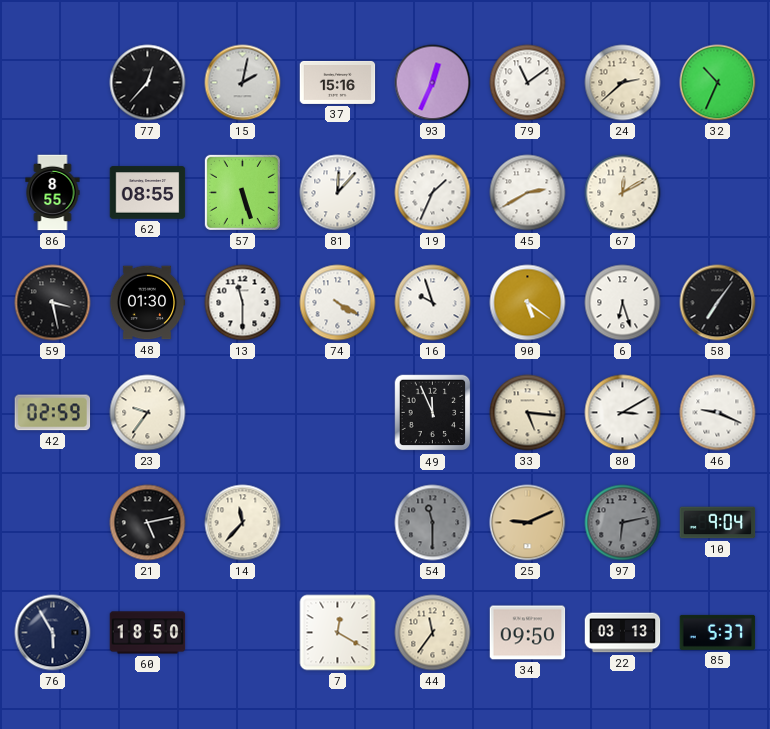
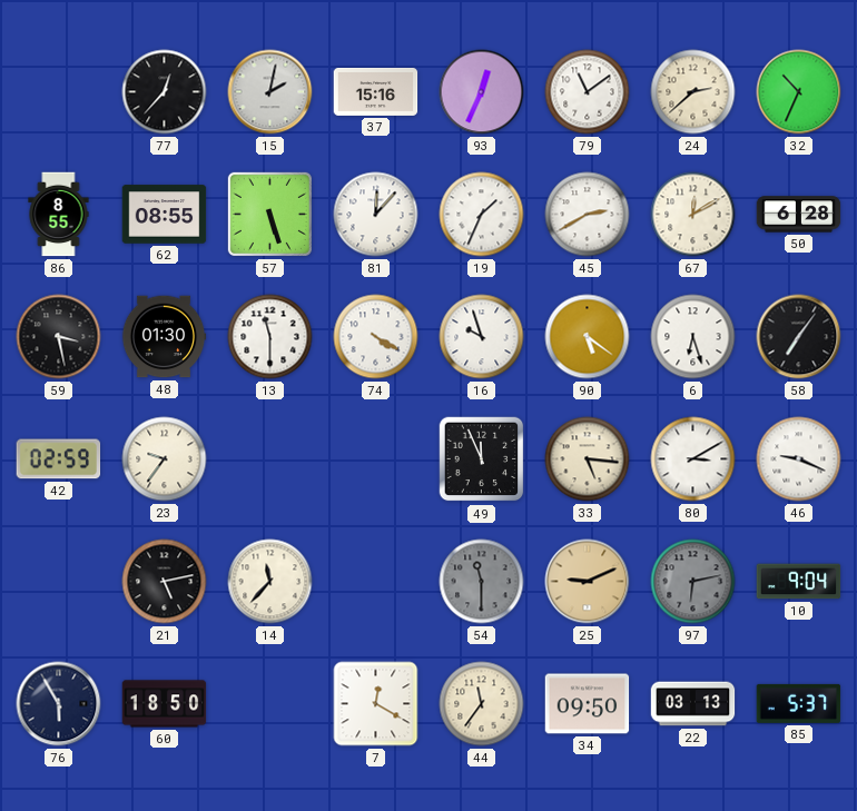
50: none -> 6:28 (799, 215)
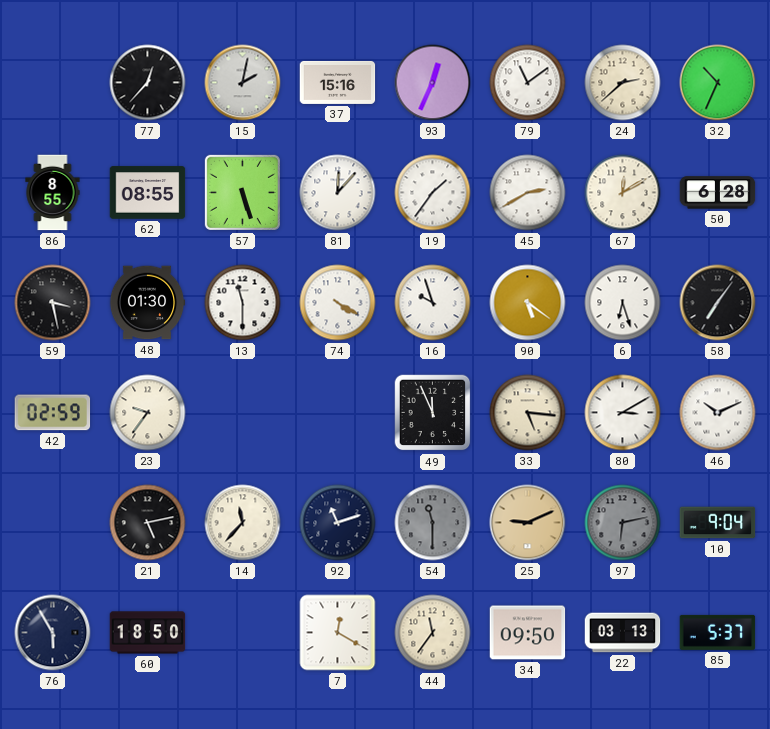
19: 1:34 -> 1:36 (433, 193)
46: 9:19 -> 10:11 (718, 413)
92: none -> 11:12 (338, 523)
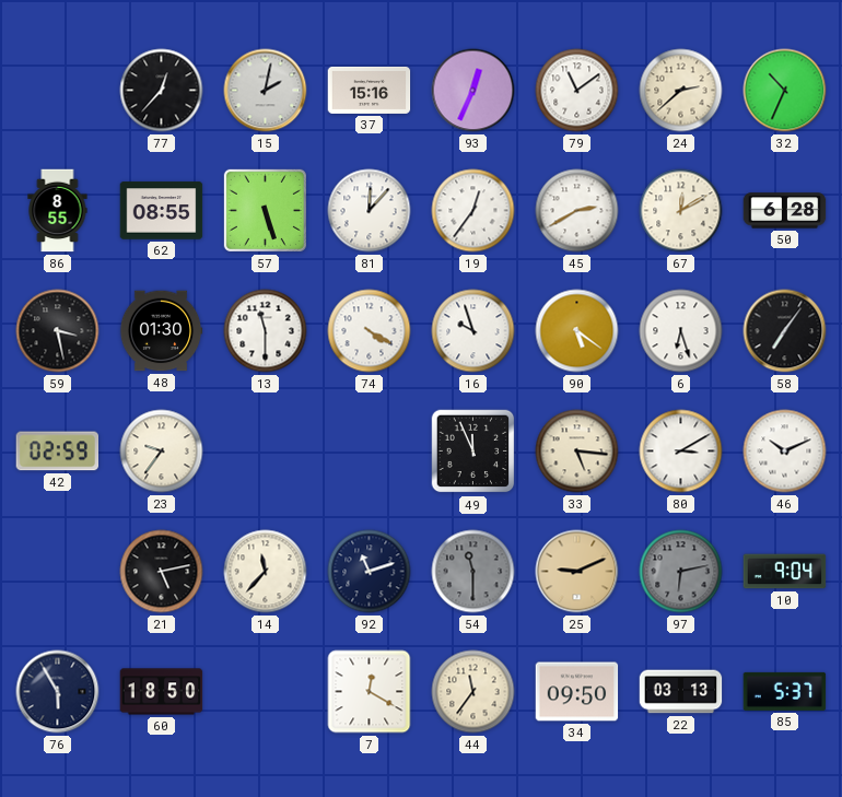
19: 1:36 -> 12:36 (473, 211)
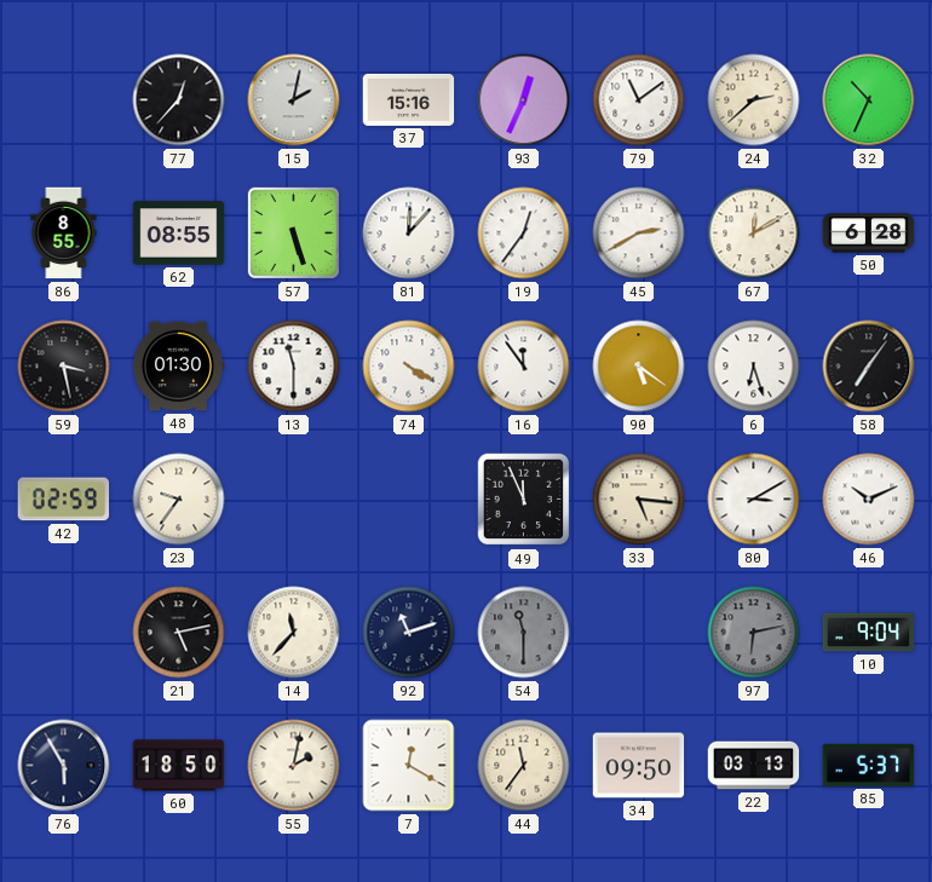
16: 9:57 -> 11:54 (524, 367)
25: 9:11 -> none (577, 572)
55: none -> 2:02 (294, 766)
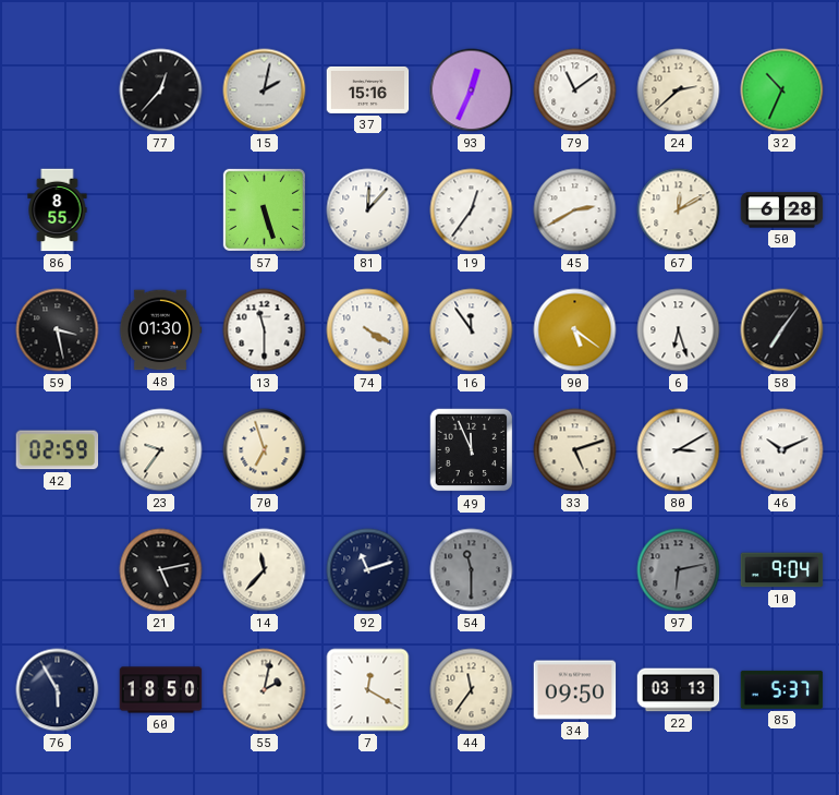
62: 08:55 -> none (179, 234)
70: none -> 6:57 (265, 450)
33: 5:16 -> 5:12 (575, 450)
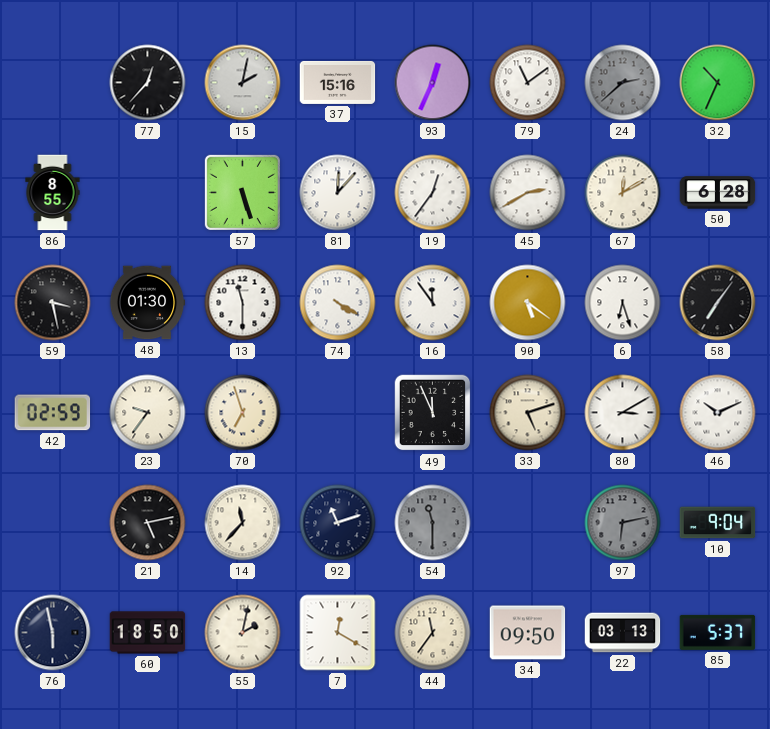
24 dial: cream -> grey (623, 83)
76: 5:55 -> 5:58 (53, 633)
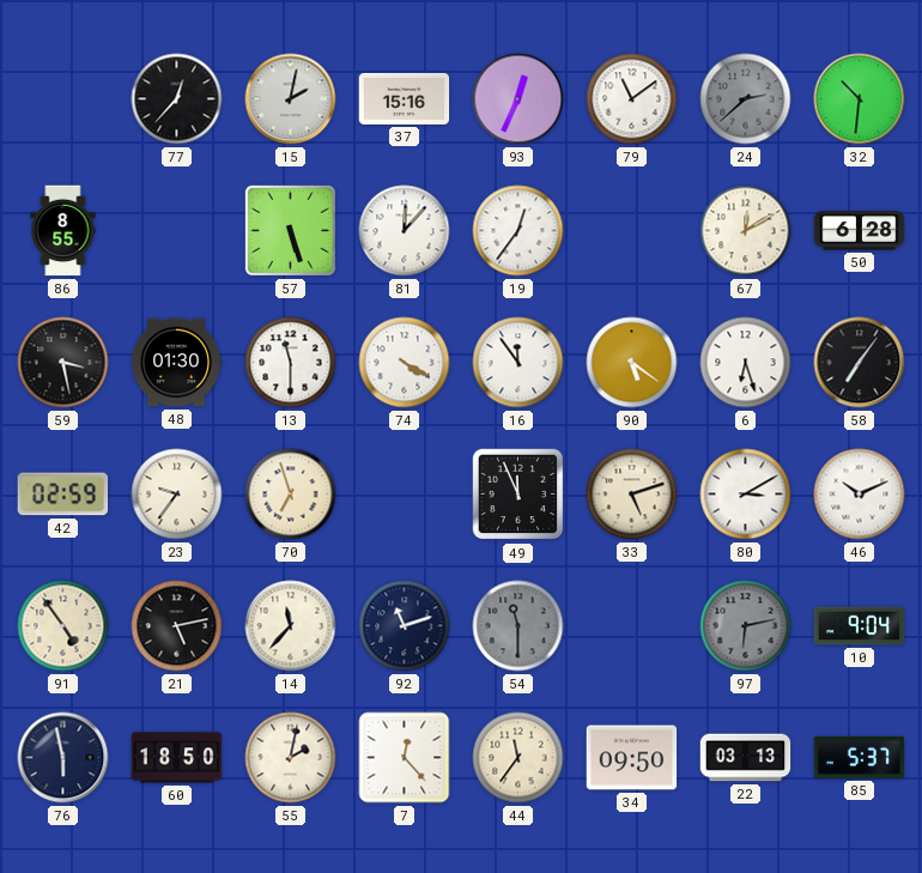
32: 10:34 -> 10:31 (860, 99)
45: 2:40 -> none (528, 193)
91: none -> 4:54 (63, 626)
7: 12:20 -> 12:23 (405, 758)
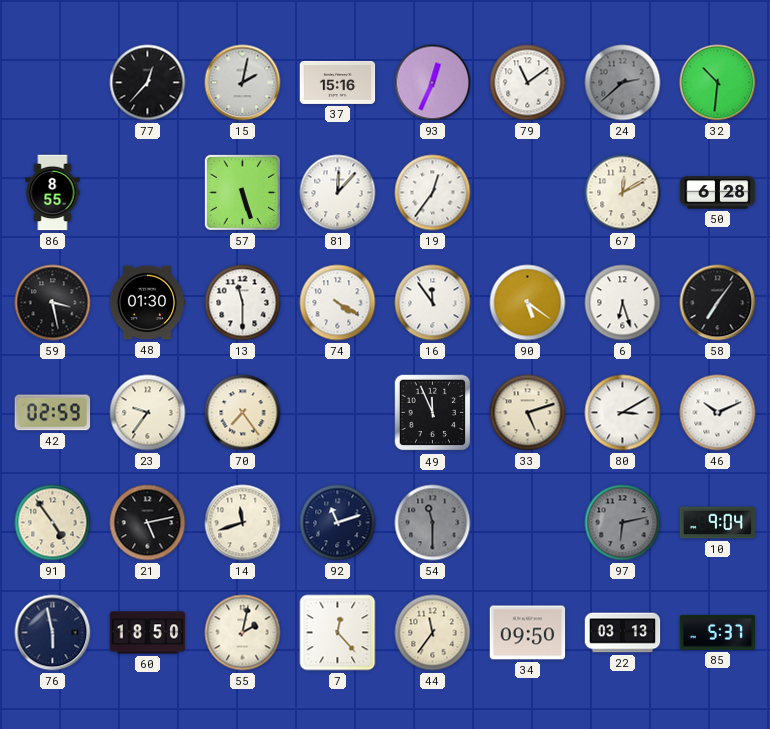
70: 6:57 -> 7:24 (243, 413)
14: 11:37 -> 11:42 (243, 523)
